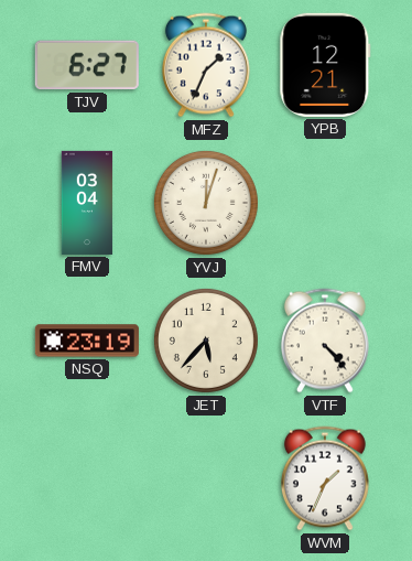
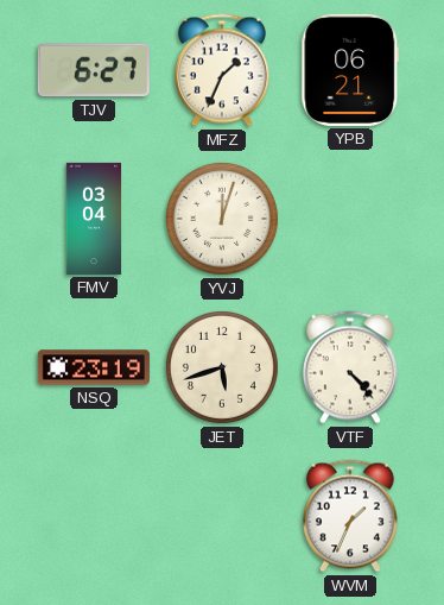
YPB: 12:21 -> 06:21 (350, 70)
JET: 5:37 -> 5:42 (222, 367)
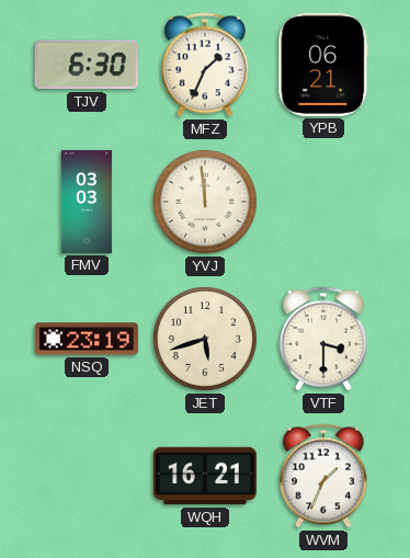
TJV: 6:27 -> 6:30 (87, 65)
FMV: 03:04 -> 03:03 (87, 202)
YVJ: 12:03 -> 11:59 (205, 202)
VTF: 4:23 -> 3:30 (323, 339)
WQH: none -> 16:21 (205, 476)
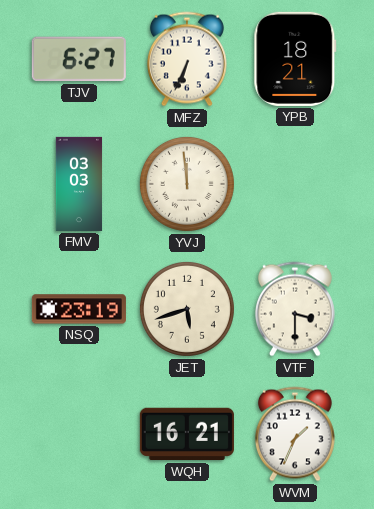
TJV: 6:30 -> 6:27 (79, 59)
MFZ: 1:34 -> 6:34 (187, 59)
YPB: 06:21 -> 18:21 (295, 59)
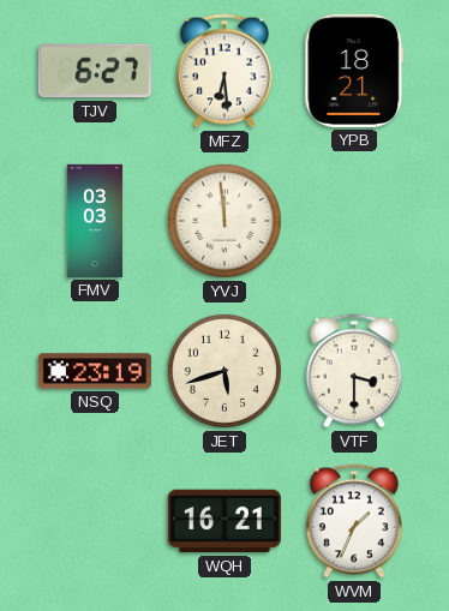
MFZ: 6:34 -> 6:29 (224, 71)
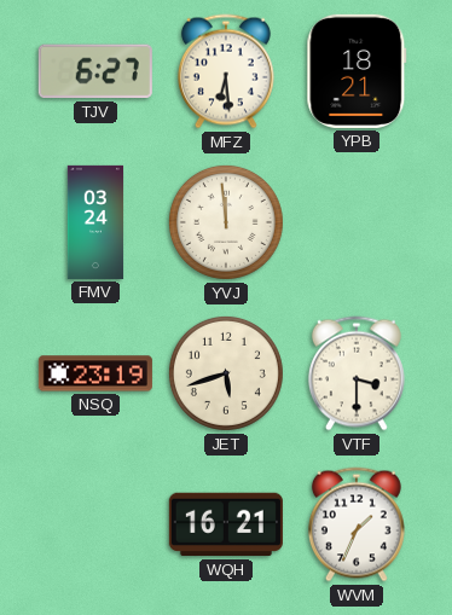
FMV: 03:03 -> 03:24 (95, 222)
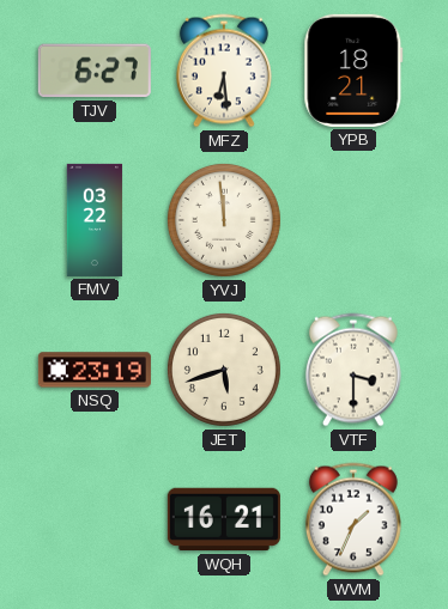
FMV: 03:24 -> 03:22 (95, 220)
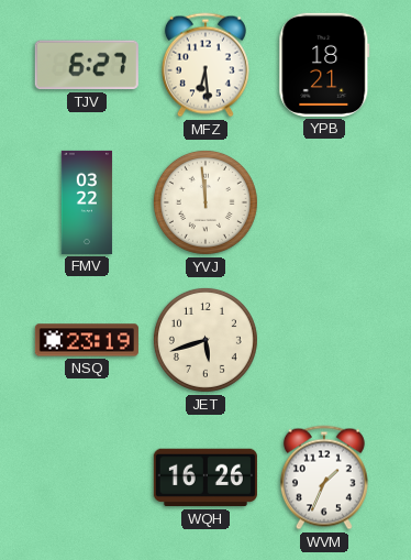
VTF: 3:30 -> none (353, 370)
WQH: 16:21 -> 16:26 (205, 477)
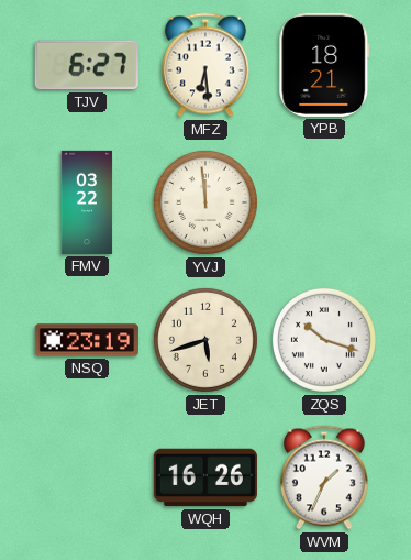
ZQS: none -> 10:18 (324, 340)
